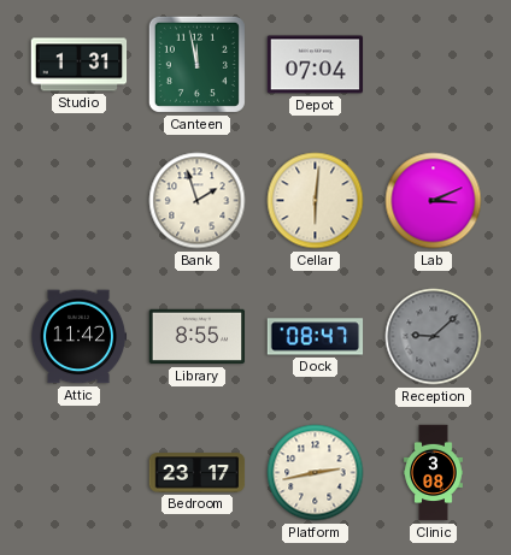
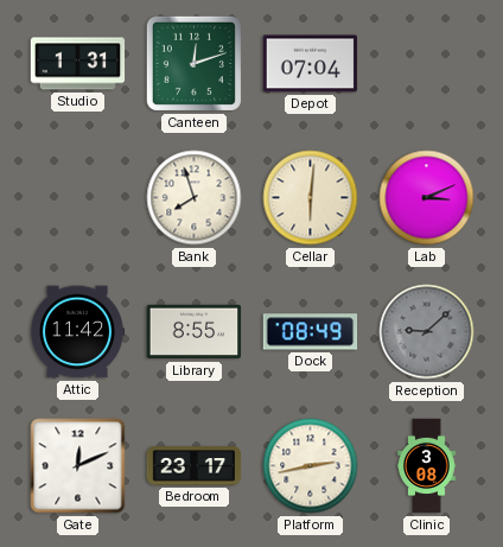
Canteen: 11:58 -> 12:12 (193, 63)
Bank: 1:57 -> 7:57 (195, 198)
Dock: 08:47 -> 08:49 (311, 332)
Gate: none -> 12:11 (78, 466)
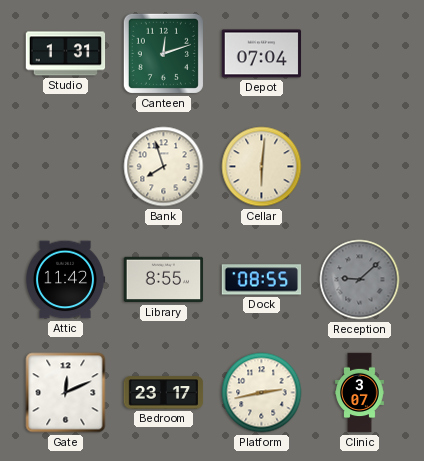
Lab: 3:11 -> none (427, 198)
Dock: 08:49 -> 08:55 (262, 280)
Clinic: 3:08 -> 3:07 (360, 393)
